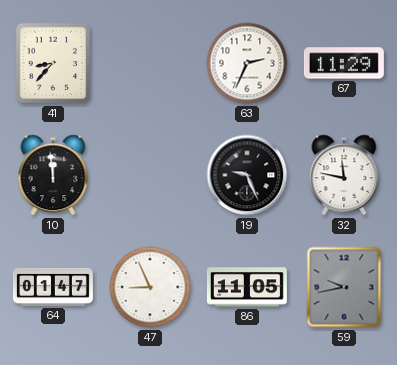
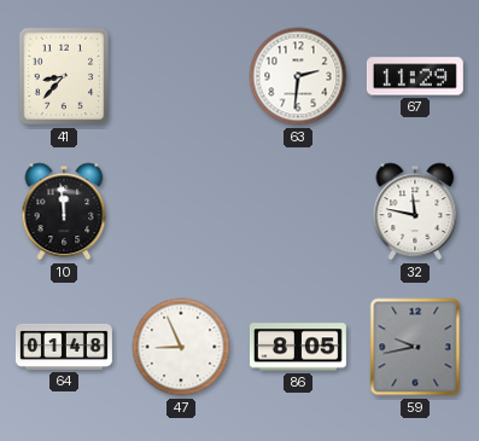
63: 2:34 -> 2:31 (298, 76)
19: 9:26 -> none (247, 175)
64: 01:47 -> 01:48 (64, 347)
86: 11:05 -> 8:05 (298, 347)
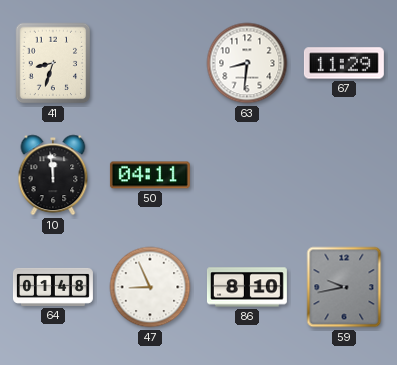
41: 8:37 -> 8:33 (53, 63)
63: 2:31 -> 8:31 (247, 63)
50: none -> 04:11 (150, 175)
32: 11:47 -> none (415, 211)
86: 8:05 -> 8:10 (247, 287)
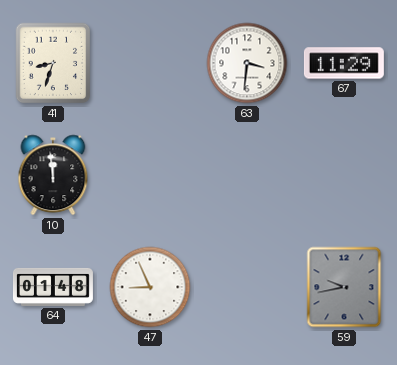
63: 8:31 -> 3:31 (247, 63)
50: 04:11 -> none (150, 175)
86: 8:10 -> none (247, 287)
